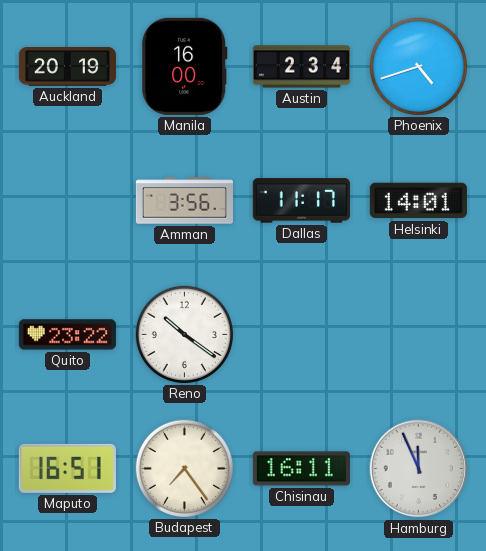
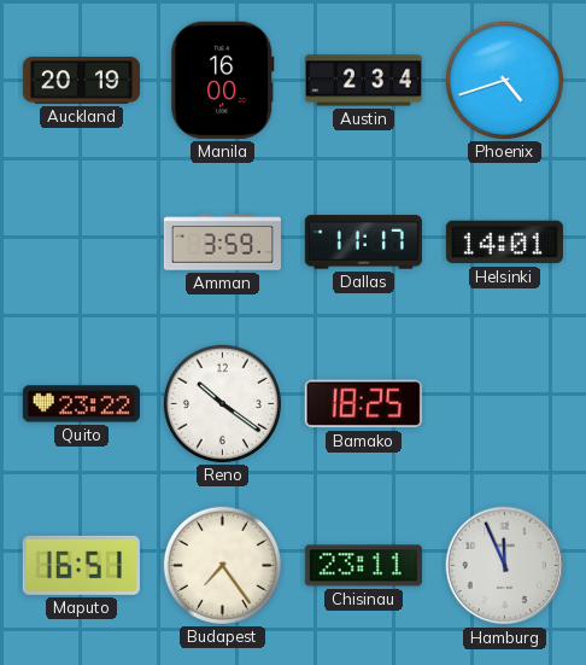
Amman: 3:56 -> 3:59 (222, 243)
Bamako: none -> 18:25 (363, 404)
Chisinau: 16:11 -> 23:11 (363, 566)
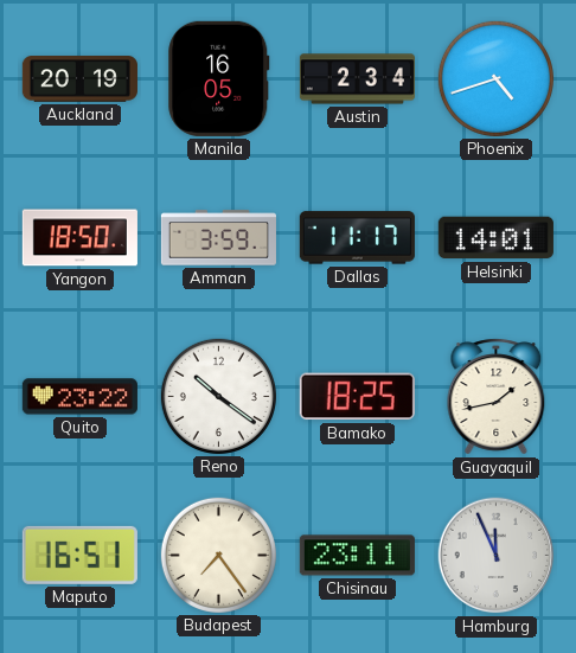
Manila: 16:00 -> 16:05 (219, 78)
Yangon: none -> 18:50 (79, 238)
Guayaquil: none -> 1:43 (497, 397)
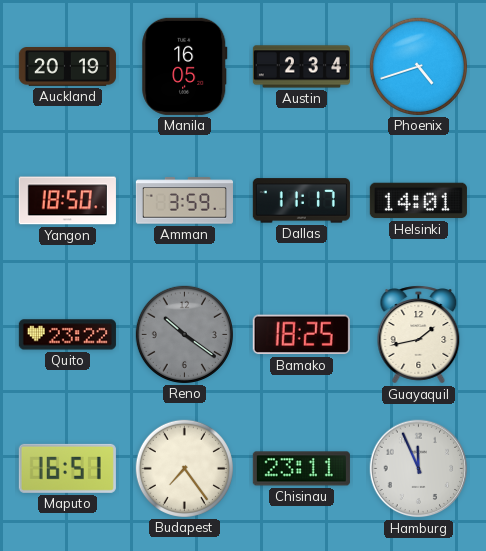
Reno dial: white -> grey (184, 334)
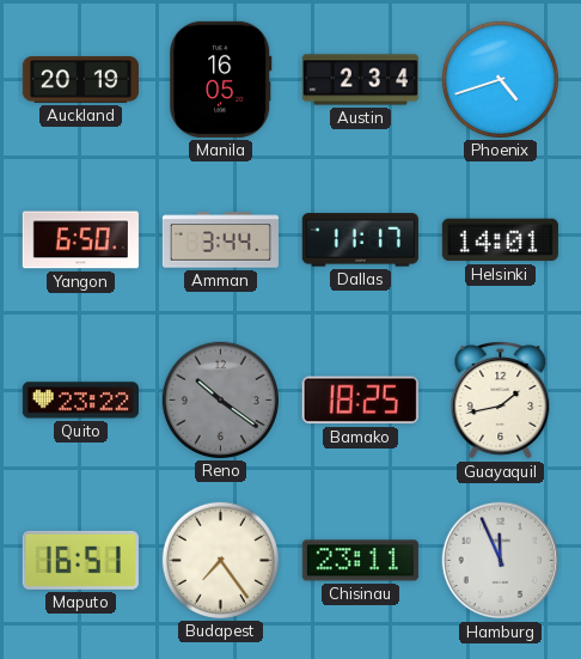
Yangon: 18:50 -> 6:50 (80, 240)
Amman: 3:59 -> 3:44 (220, 240)
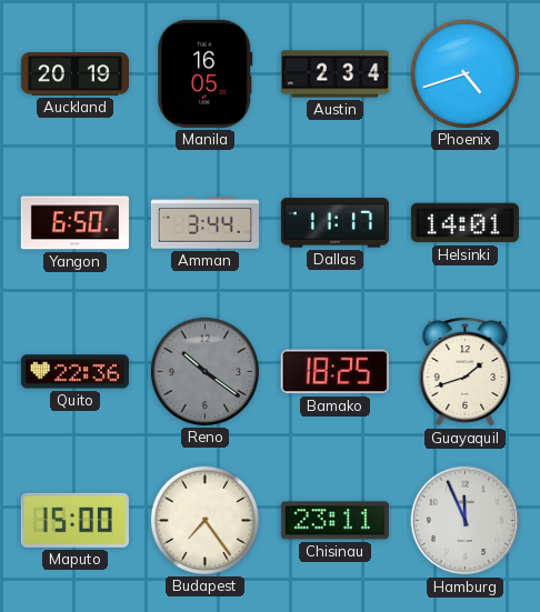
Quito: 23:22 -> 22:36 (74, 372)
Guayaquil: 1:43 -> 1:42 (466, 372)
Maputo: 16:51 -> 15:00 (74, 520)
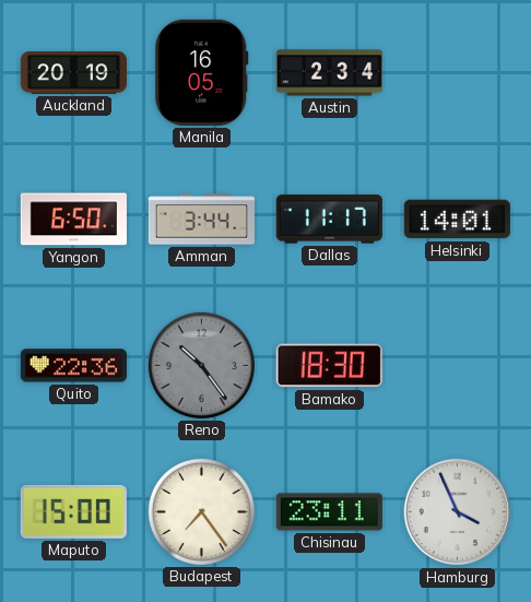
Phoenix: 4:42 -> none (464, 73)
Reno: 10:21 -> 10:24 (201, 365)
Bamako: 18:25 -> 18:30 (329, 366)
Guayaquil: 1:42 -> none (466, 372)
Hamburg: 11:56 -> 3:56 (458, 512)
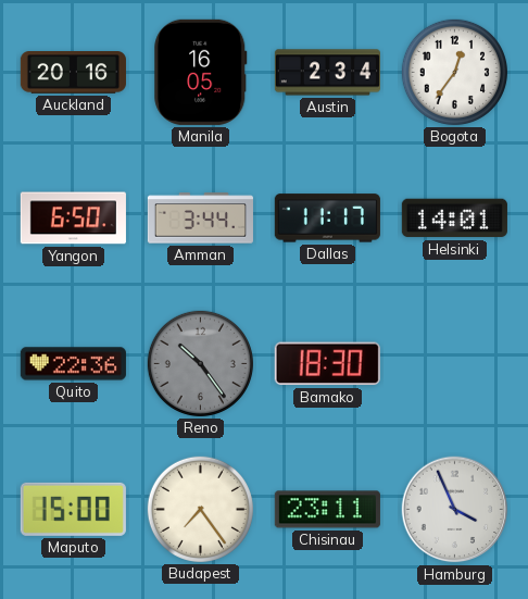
Auckland: 20:19 -> 20:16 (73, 73)
Bogota: none -> 12:36 (454, 72)
